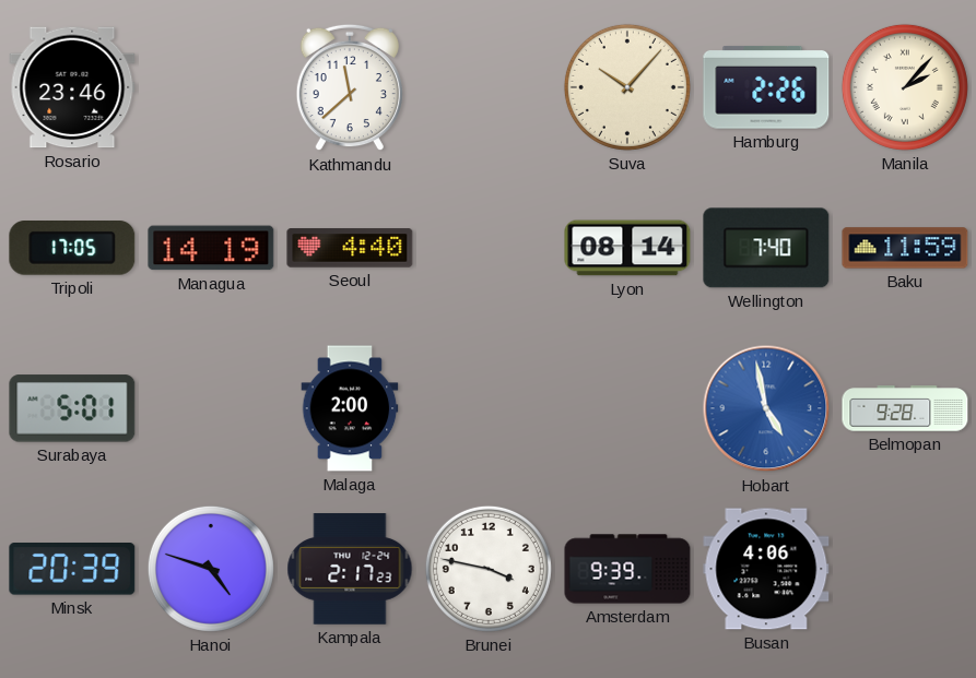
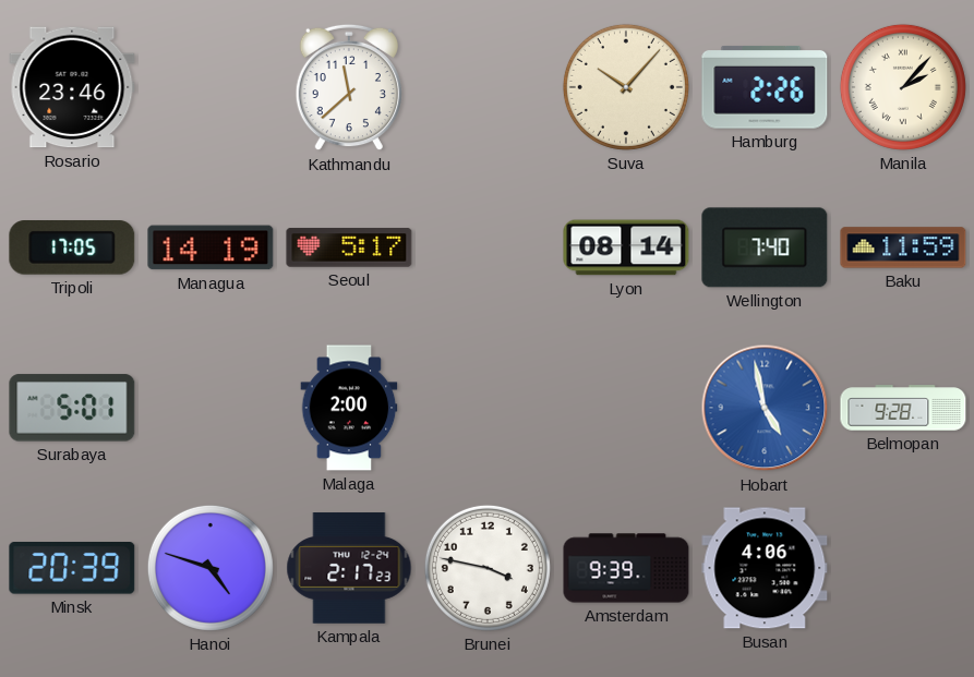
Seoul: 4:40 -> 5:17 (349, 247)
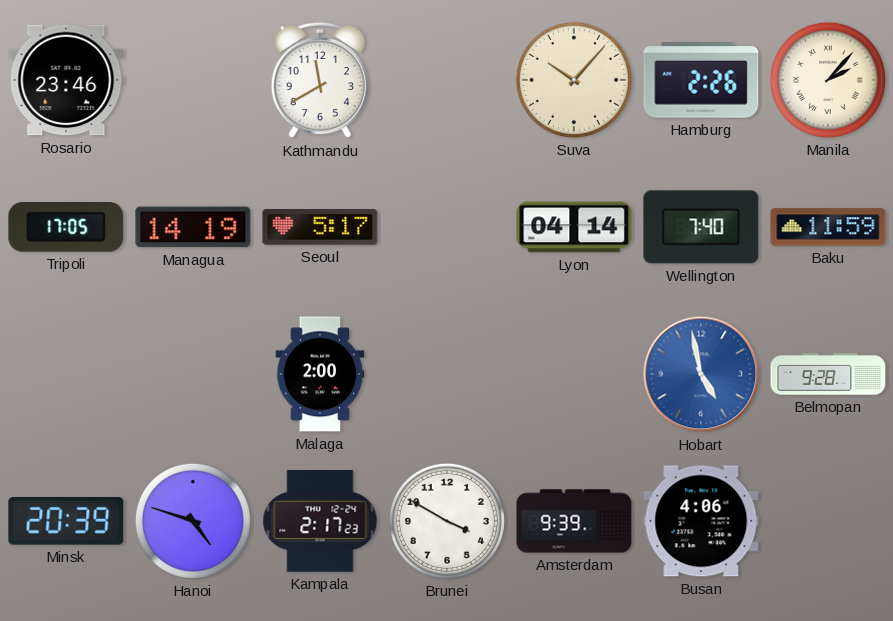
Kathmandu: 11:38 -> 11:40 (320, 80)
Lyon: 08:14 -> 04:14 (574, 227)
Surabaya: 5:01 -> none (72, 408)
Brunei: 3:47 -> 3:50 (447, 521)
